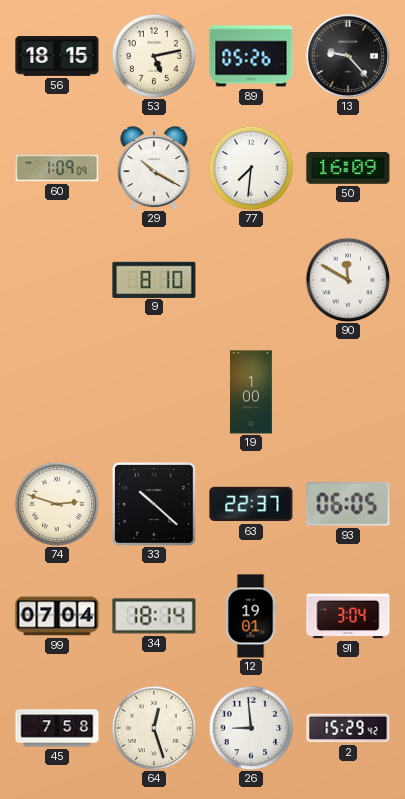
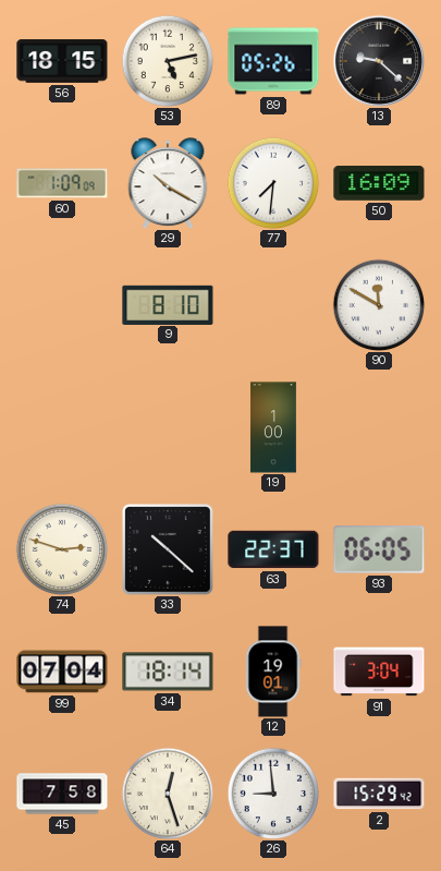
13: 9:23 -> 9:22 (379, 61)
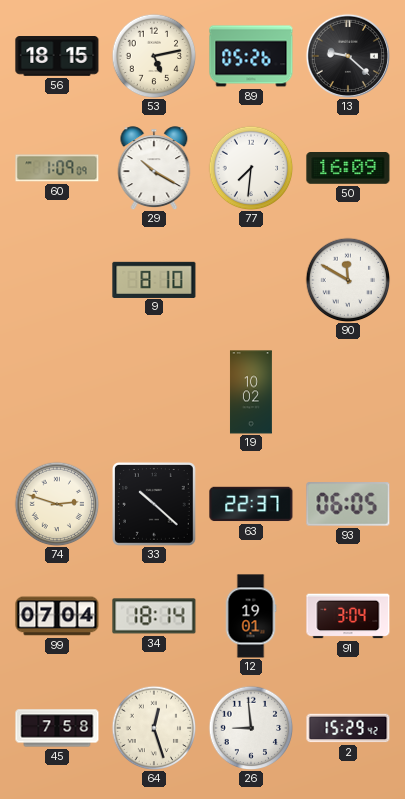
19: 1:00 -> 10:02 (251, 392)
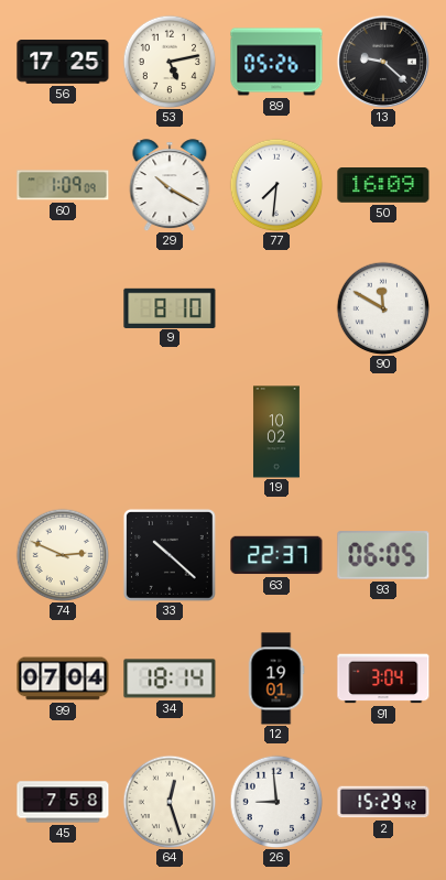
56: 18:15 -> 17:25 (63, 63)
74: 2:48 -> 2:49 (63, 555)
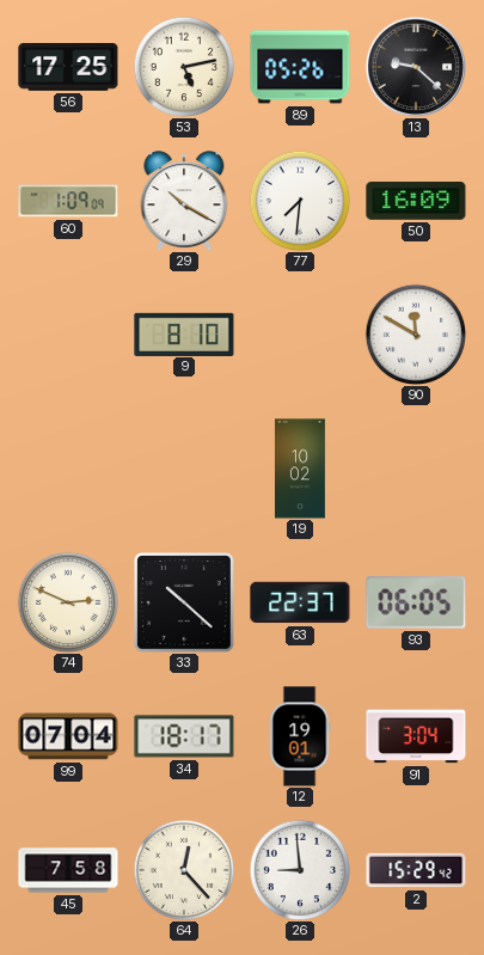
34: 18:14 -> 18:17 (184, 736)
64: 12:27 -> 12:23 (184, 870)
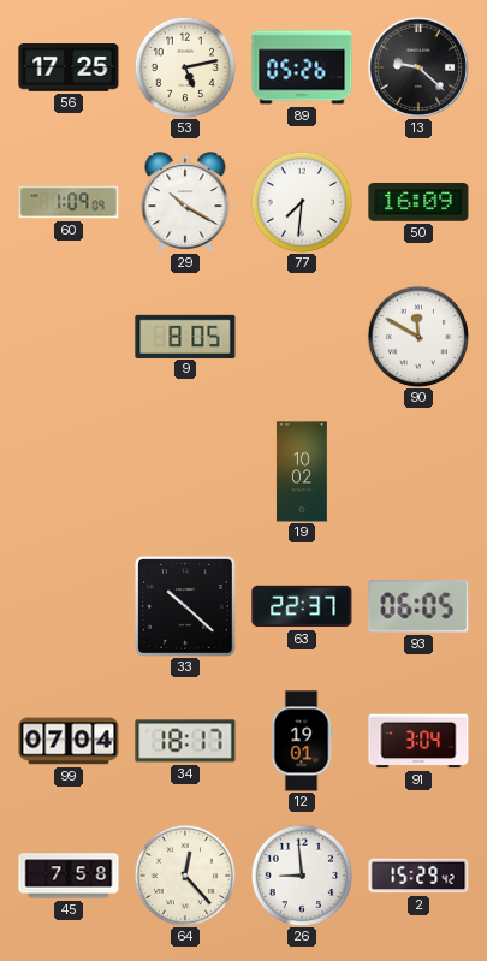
9: 8:10 -> 8:05 (185, 336)
74: 2:49 -> none (68, 602)
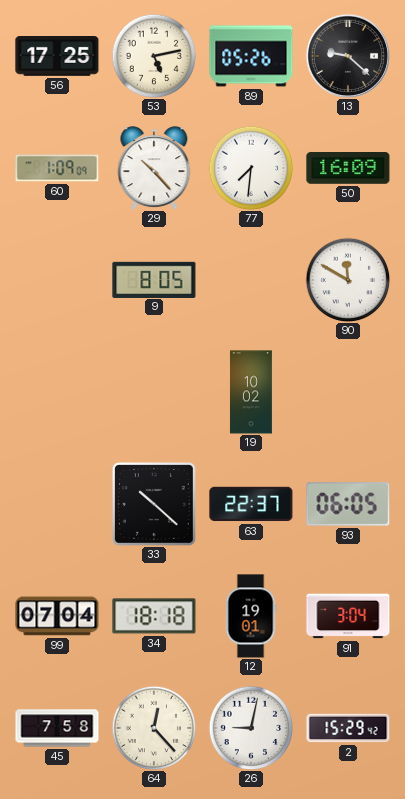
29: 10:20 -> 10:23 (154, 168)
34: 18:17 -> 18:18 (154, 616)
26: 8:59 -> 9:02 (251, 728)
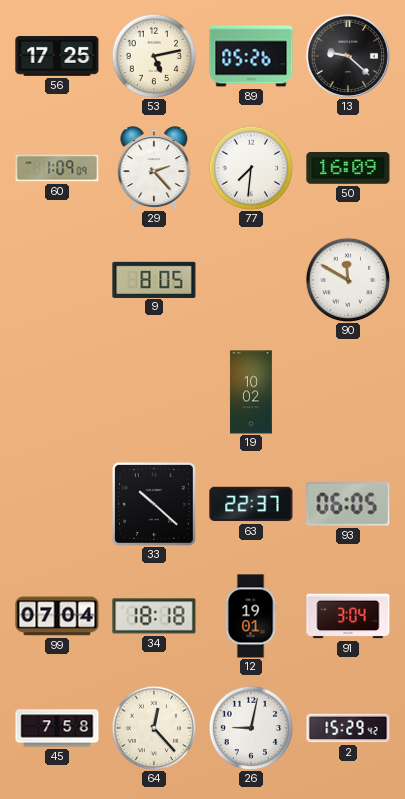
29: 10:23 -> 2:23 (154, 168)
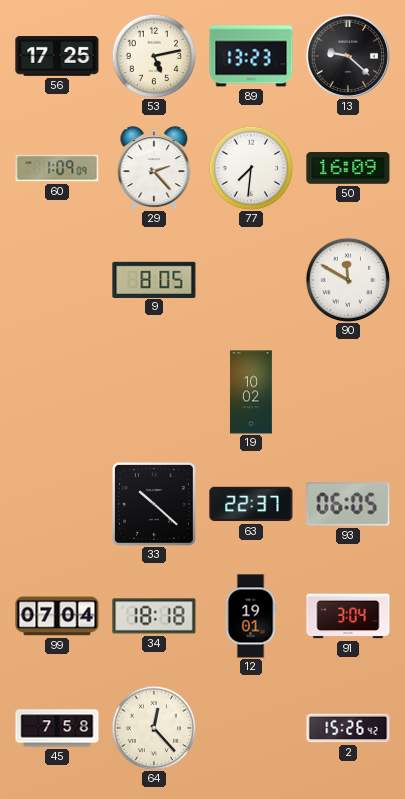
89: 05:26 -> 13:23 (251, 56)
26: 9:02 -> none (251, 728)
2: 15:29 -> 15:26 (348, 728)
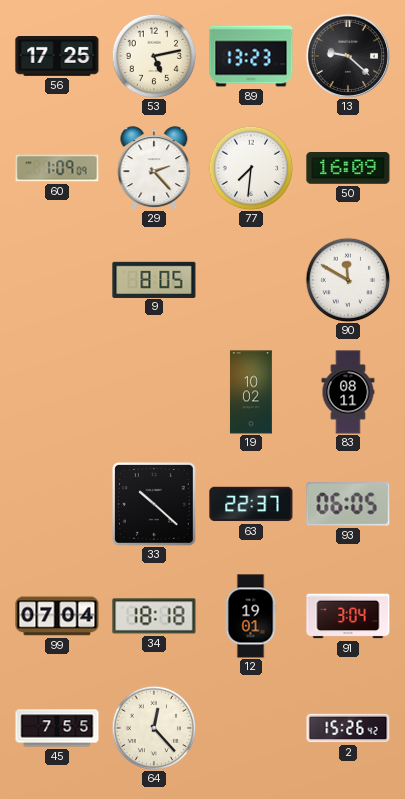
83: none -> 08:11 (348, 392)
45: 7:58 -> 7:55 (57, 728)
